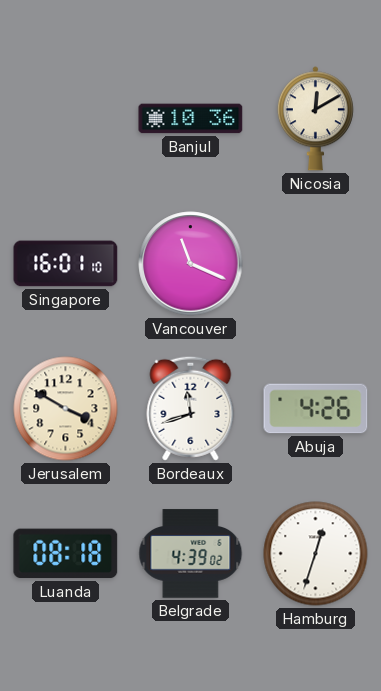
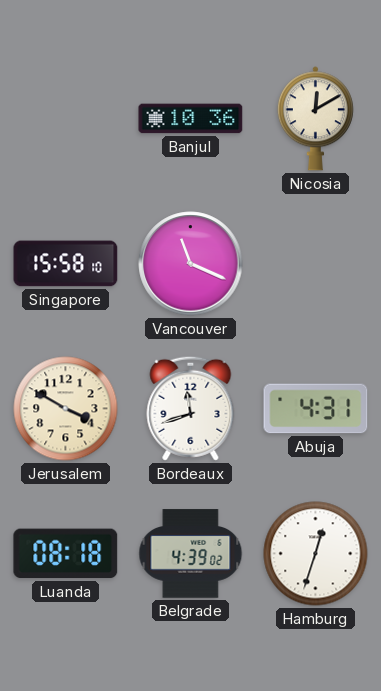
Singapore: 16:01 -> 15:58 (66, 264)
Abuja: 4:26 -> 4:31 (316, 409)
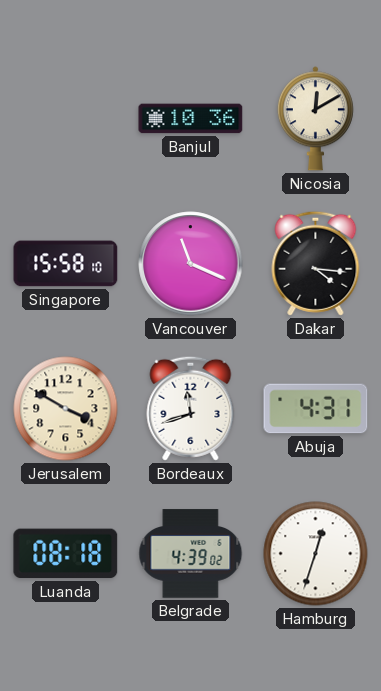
Dakar: none -> 4:16 (316, 263)
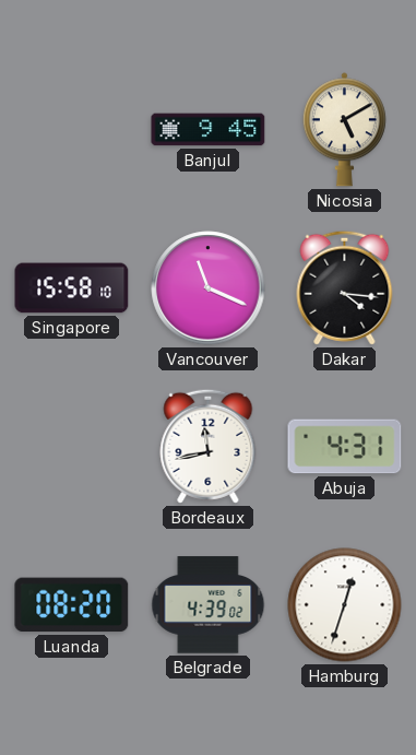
Banjul: 10:36 -> 9:45 (209, 130)
Nicosia: 12:10 -> 5:10 (344, 130)
Jerusalem: 3:50 -> none (66, 409)
Bordeaux: 11:42 -> 11:43 (209, 446)
Luanda: 08:18 -> 08:20 (72, 605)
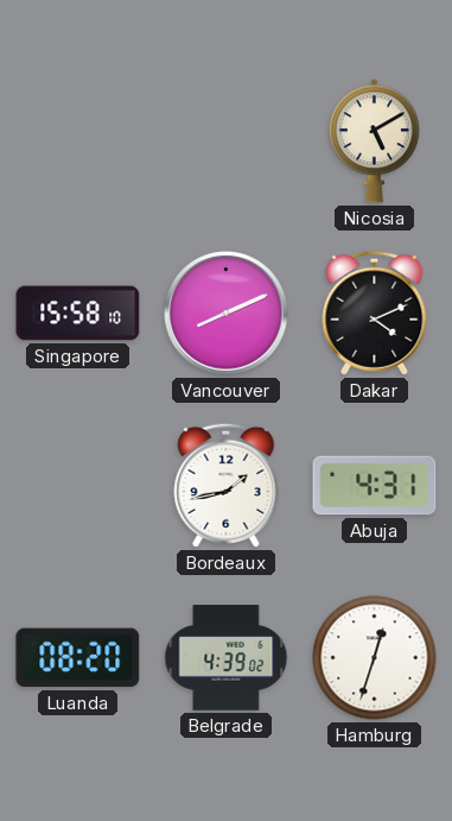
Banjul: 9:45 -> none (209, 130)
Vancouver: 11:19 -> 8:11 (227, 314)
Dakar: 4:16 -> 4:11 (375, 312)
Bordeaux: 11:43 -> 1:43 (227, 485)
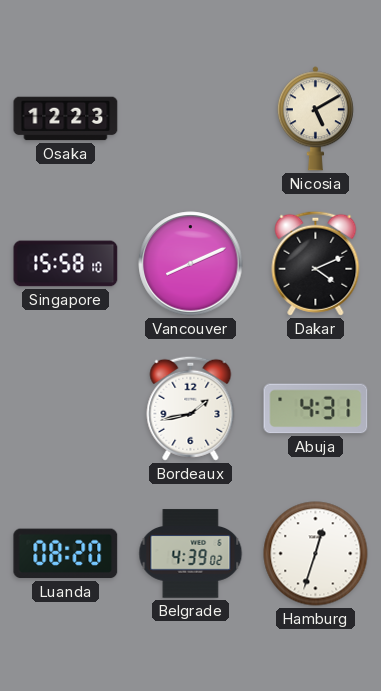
Osaka: none -> 12:23 (66, 119)
